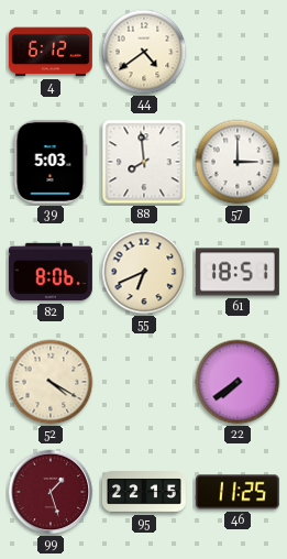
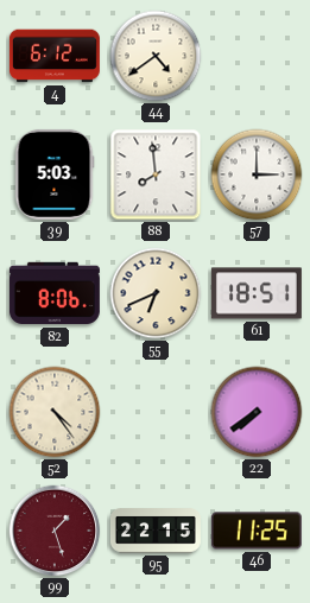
52: 4:20 -> 4:24 (55, 412)
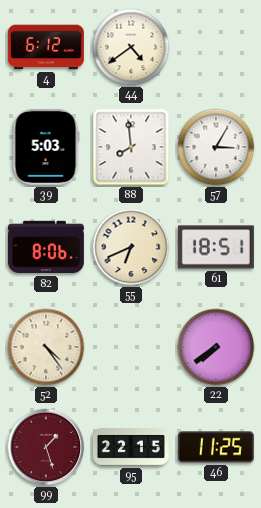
57: 3:00 -> 3:05 (216, 147)
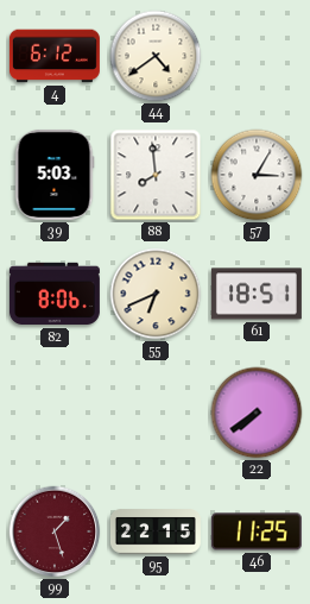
52: 4:24 -> none (46, 347)
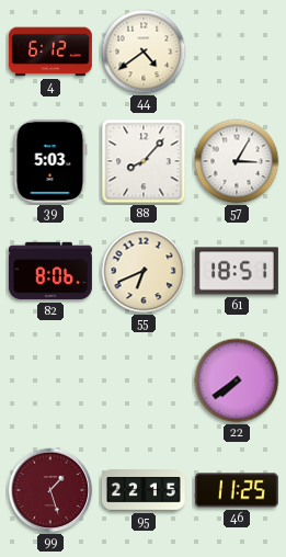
88: 7:59 -> 8:07 (144, 161)
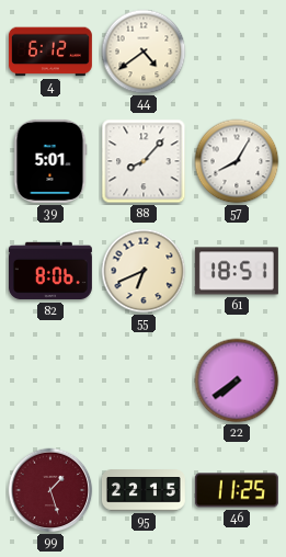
39: 5:03 -> 5:01 (50, 161)
57: 3:05 -> 8:05 (237, 161)
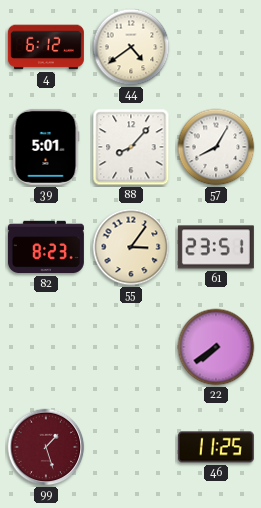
82: 8:06 -> 8:23 (46, 247)
55: 6:41 -> 3:06 (131, 247)
61: 18:51 -> 23:51 (216, 247)
95: 22:15 -> none (144, 490)
